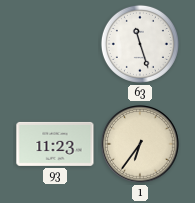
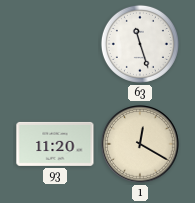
93: 11:23 -> 11:20 (55, 144)
1: 6:36 -> 12:20 (140, 144)
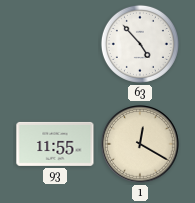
63: 11:27 -> 4:53 (140, 44)
93: 11:20 -> 11:55 (55, 144)
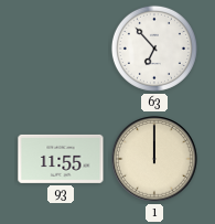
63: 4:53 -> 6:53 (154, 49)
1: 12:20 -> 12:00 (154, 159)
